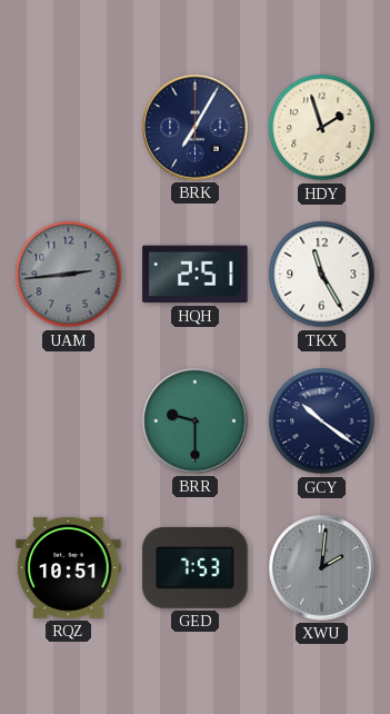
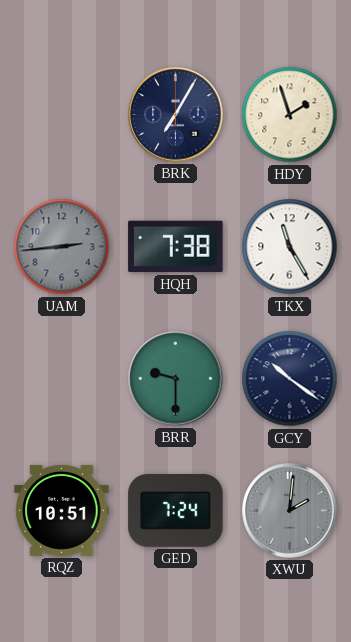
HQH: 2:51 -> 7:38 (176, 247)
GED: 7:53 -> 7:24 (176, 510)
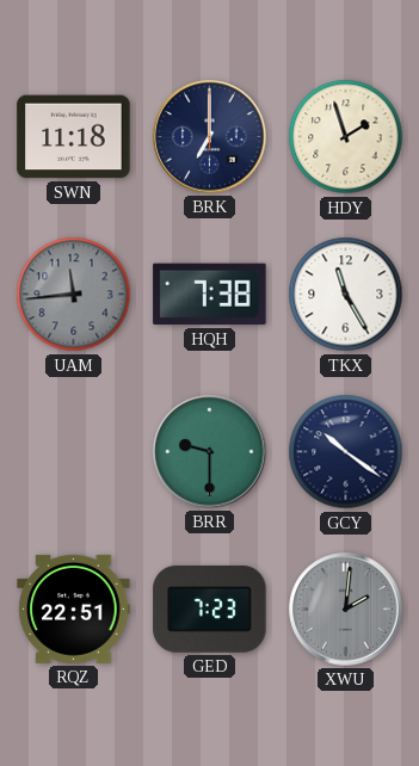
SWN: none -> 11:18 (74, 137)
BRK: 7:05 -> 7:00 (210, 137)
UAM: 2:44 -> 11:44 (74, 295)
RQZ: 10:51 -> 22:51 (74, 609)
GED: 7:24 -> 7:23 (210, 609)
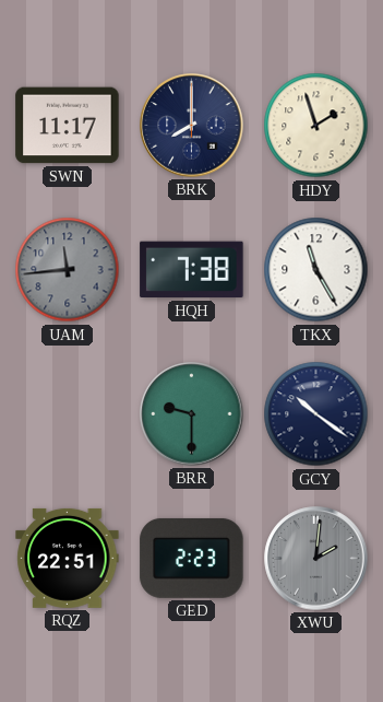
SWN: 11:18 -> 11:17 (68, 126)
BRK: 7:00 -> 8:00 (192, 126)
GED: 7:23 -> 2:23 (192, 558)
